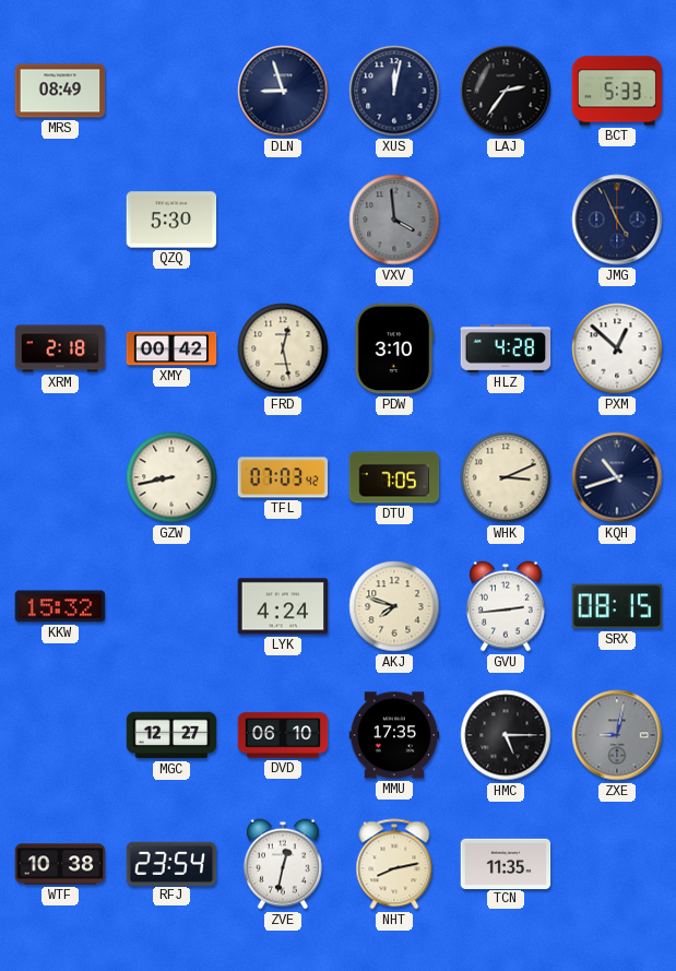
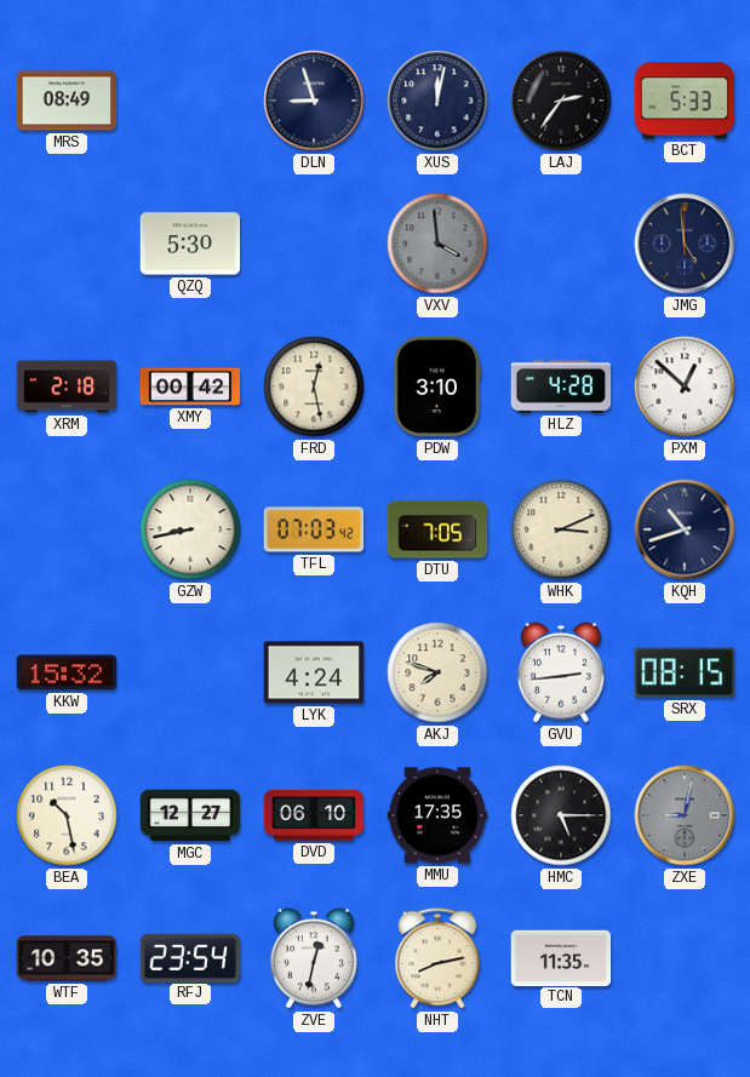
JMG: 4:56 -> 4:59 (685, 244)
BEA: none -> 10:28 (67, 815)
WTF: 10:38 -> 10:35 (67, 958)
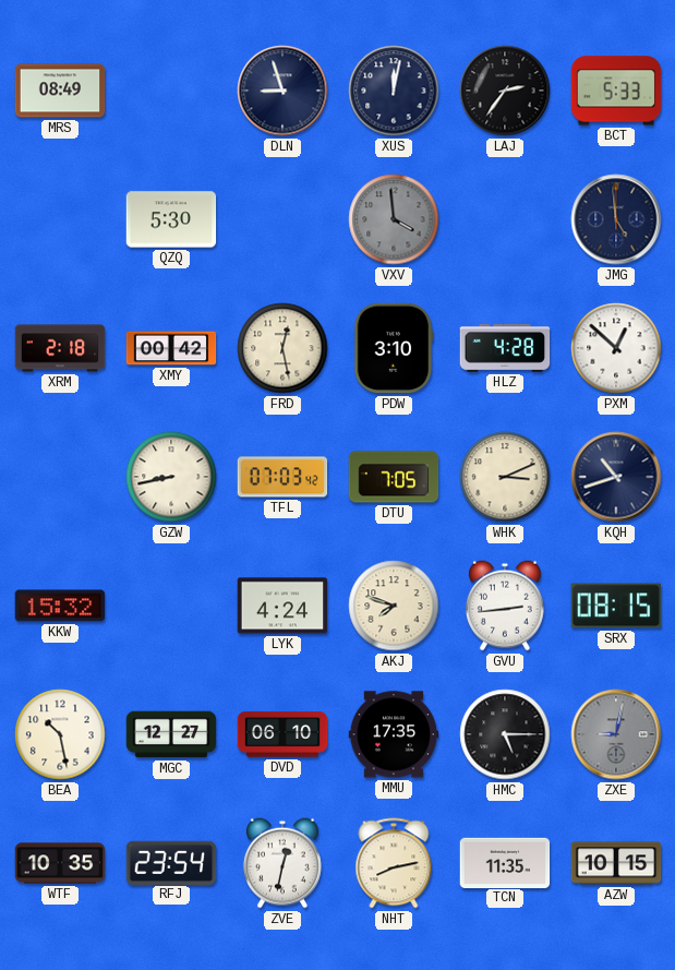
AZW: none -> 10:15 (616, 863)
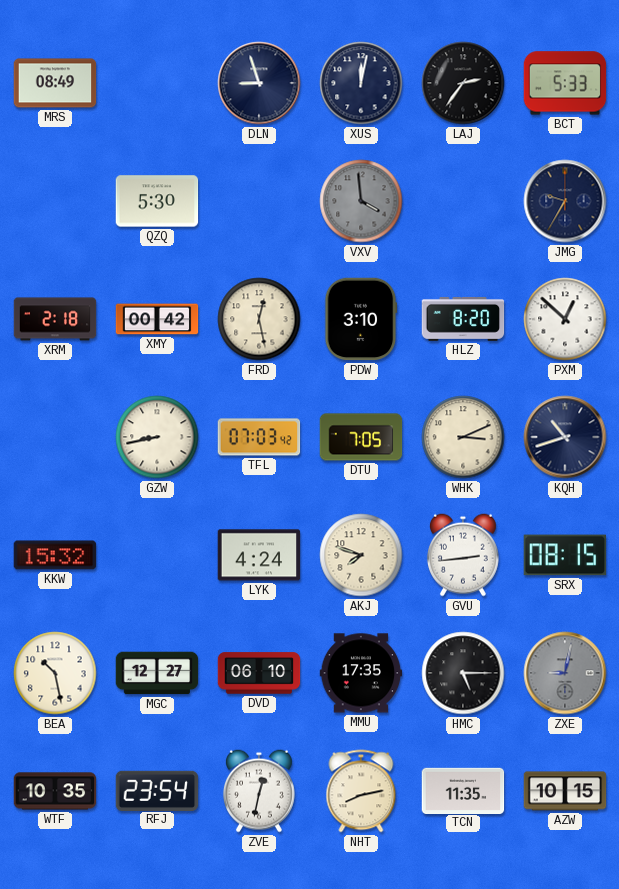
JMG: 4:59 -> 9:35 (565, 201)
HLZ: 4:28 -> 8:20 (463, 319)
